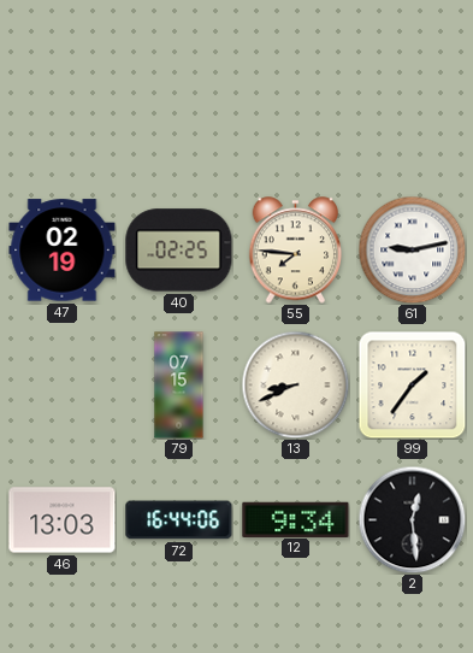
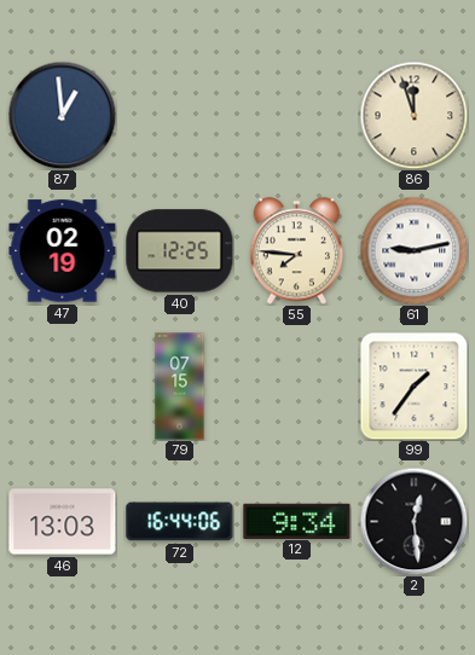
87: none -> 12:59 (62, 115)
86: none -> 11:57 (413, 115)
40: 02:25 -> 12:25 (180, 251)
13: 8:41 -> none (295, 384)
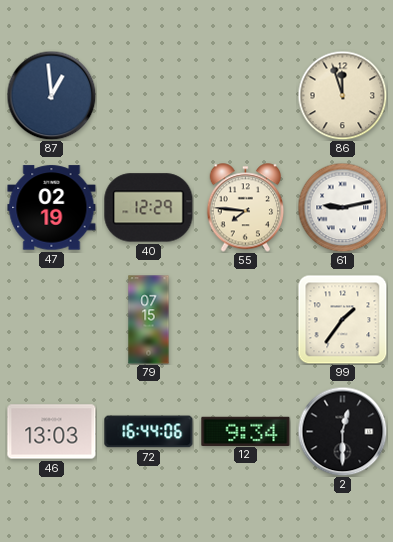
40: 12:25 -> 12:29 (149, 208)
2: 12:29 -> 12:30 (342, 431)
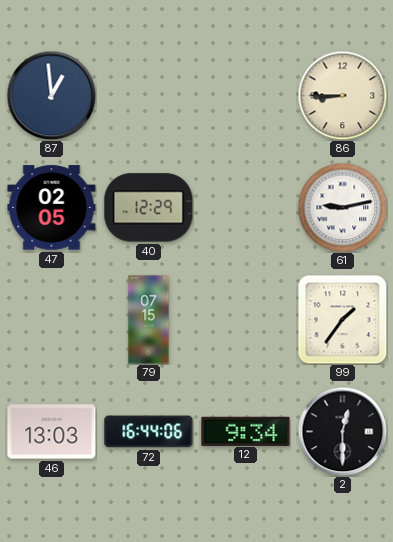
86: 11:57 -> 8:45 (342, 95)
47: 02:19 -> 02:05 (52, 208)
55: 7:46 -> none (246, 208)
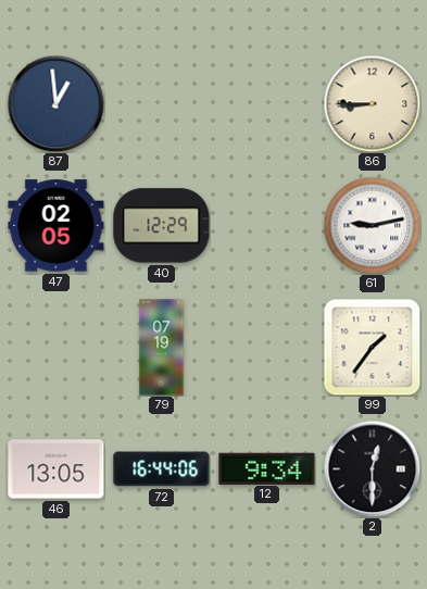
79: 07:15 -> 07:19 (162, 348)
46: 13:03 -> 13:05 (56, 469)
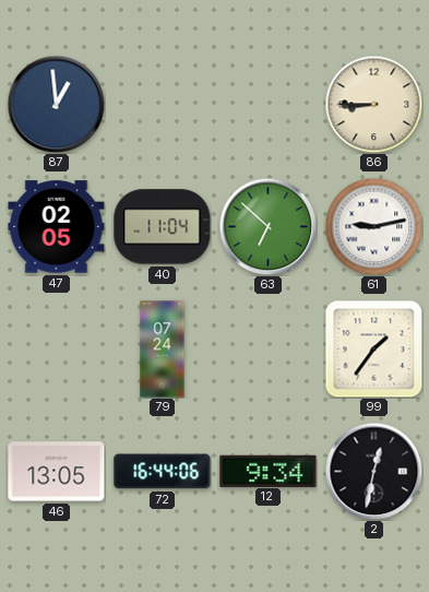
40: 12:29 -> 11:04 (163, 227)
63: none -> 6:52 (267, 226)
79: 07:19 -> 07:24 (163, 350)
2: 12:30 -> 12:32 (373, 471)
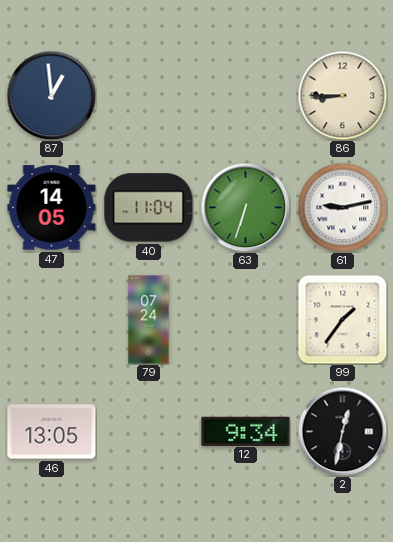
47: 02:05 -> 14:05 (52, 208)
63: 6:52 -> 6:33 (245, 207)
72: 16:44 -> none (163, 472)
